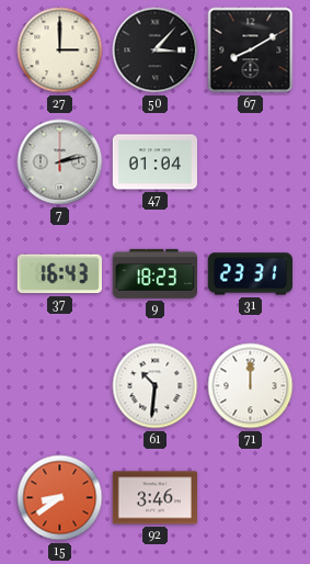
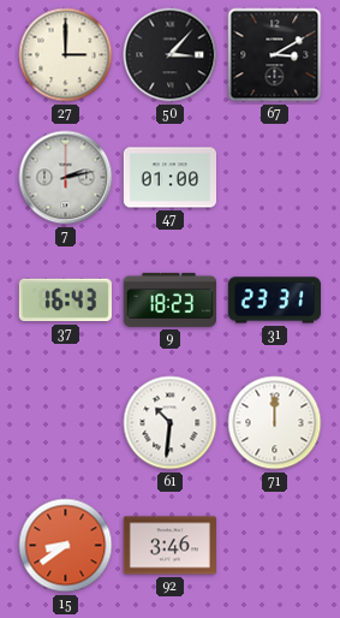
67: 8:10 -> 3:10 (275, 55)
47: 01:04 -> 01:00 (169, 178)
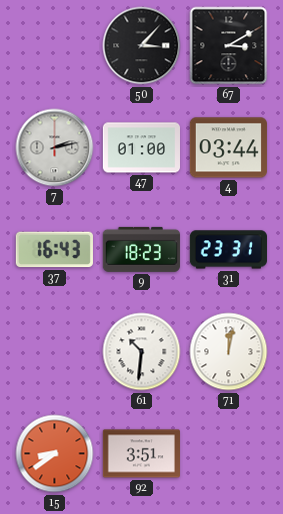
27: 3:00 -> none (66, 55)
4: none -> 03:44 (228, 148)
71: 12:00 -> 12:02 (229, 352)
92: 3:46 -> 3:51 (141, 454)
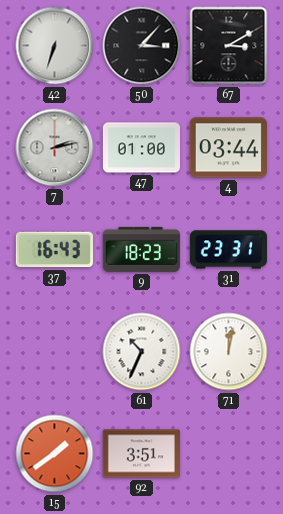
42: none -> 6:33 (55, 46)
61: 10:31 -> 10:34 (142, 352)
15: 8:39 -> 1:39 (55, 454)
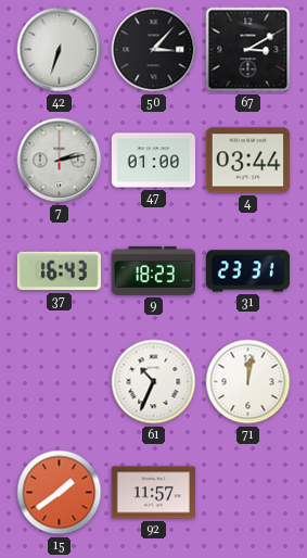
92: 3:51 -> 11:57 (153, 493)
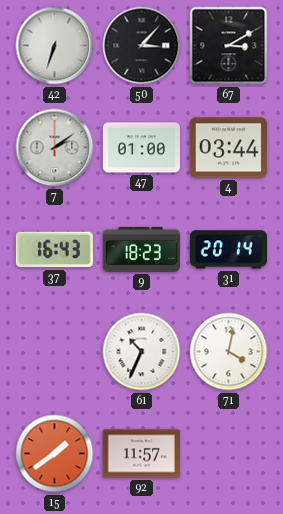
7: 2:13 -> 2:09 (55, 148)
31: 23:31 -> 20:14 (228, 250)
71: 12:02 -> 4:02 (229, 352)
